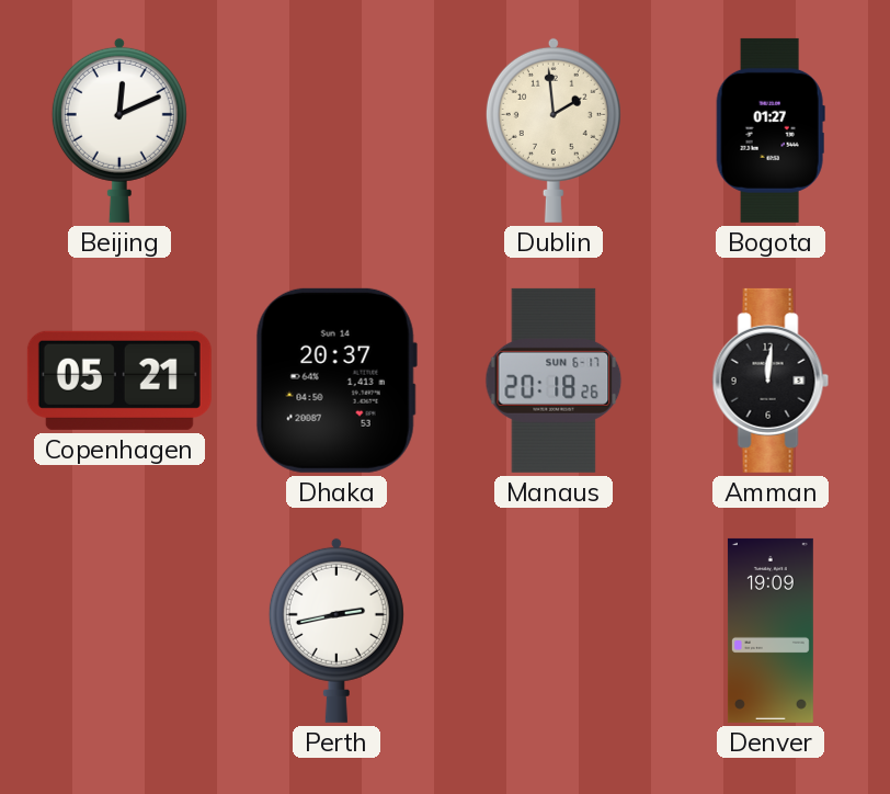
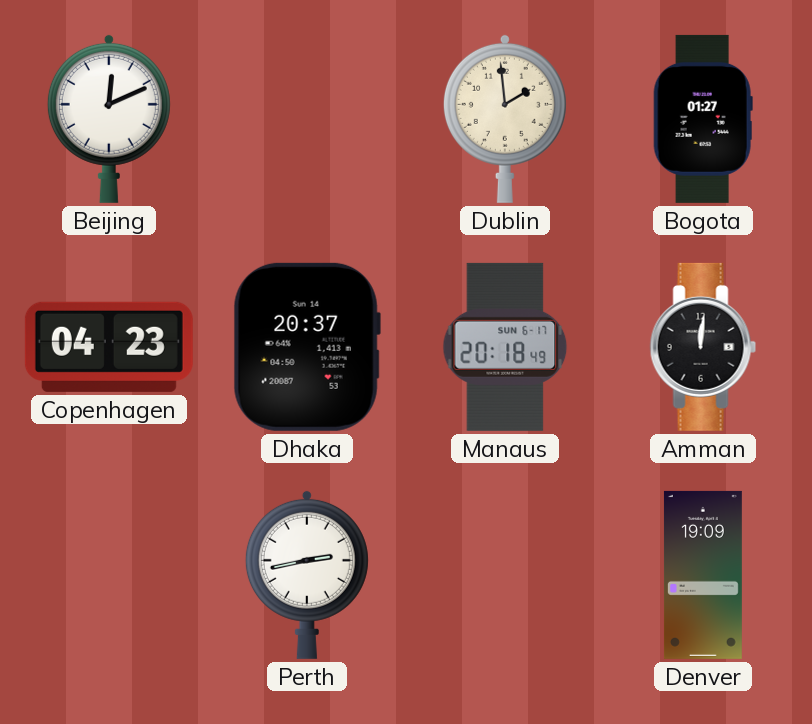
Copenhagen: 05:21 -> 04:23 (109, 347)
Manaus: 20:18:26 -> 20:18:49 (505, 347)
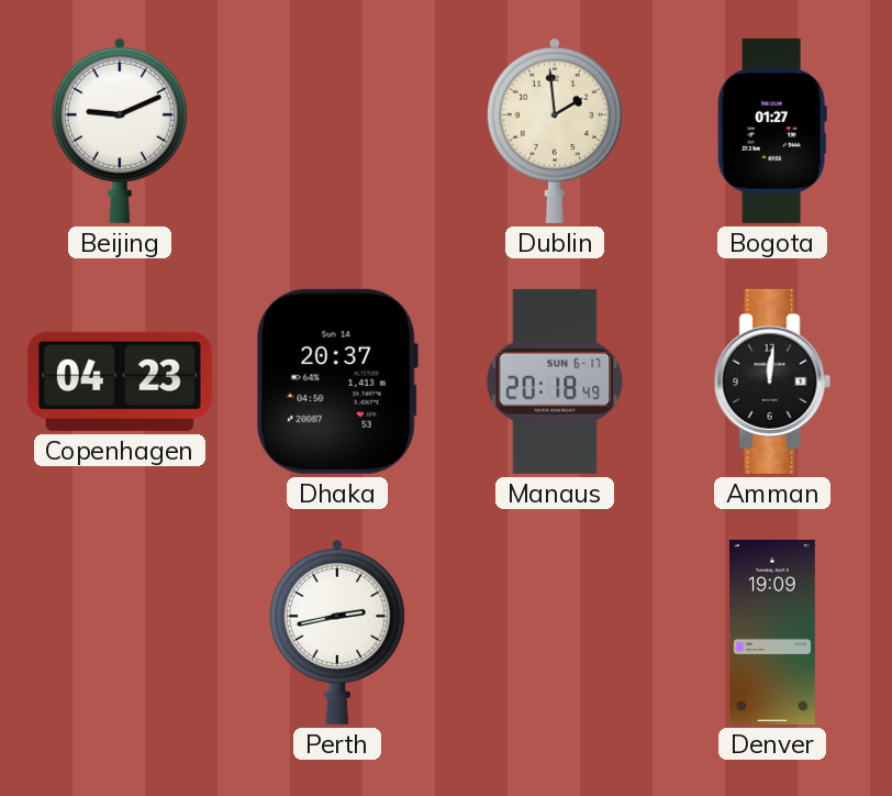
Beijing: 12:11 -> 9:11 (120, 130)
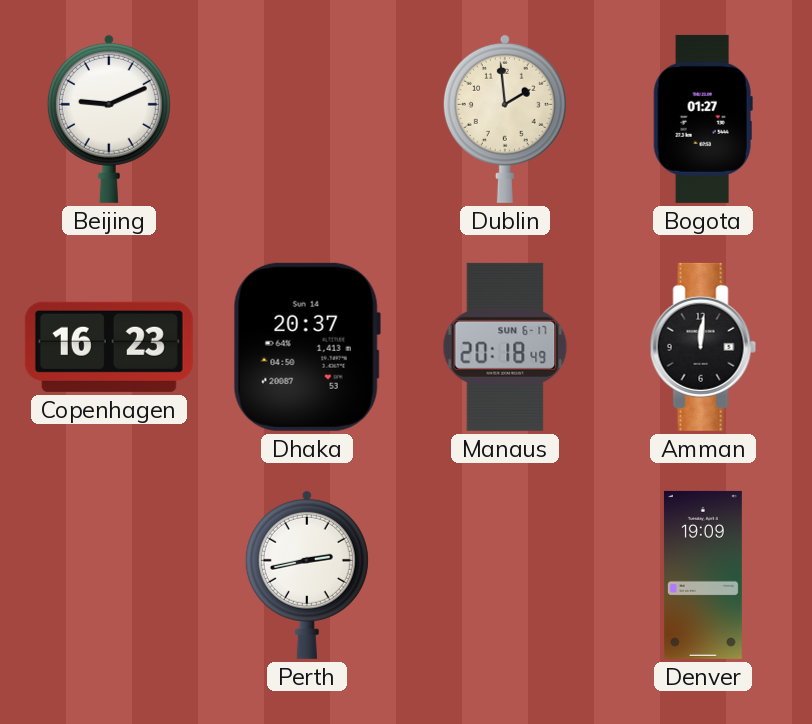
Copenhagen: 04:23 -> 16:23 (109, 347)
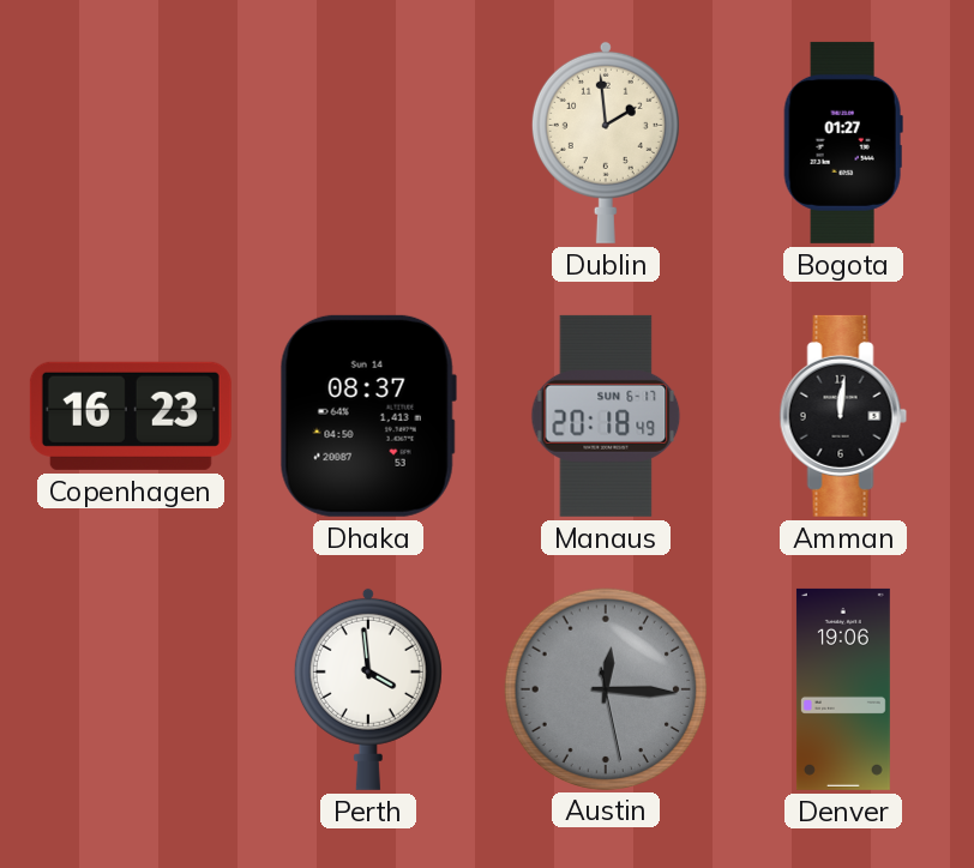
Beijing: 9:11 -> none (109, 118)
Dhaka: 20:37 -> 08:37 (368, 416)
Perth: 2:43 -> 3:59 (368, 688)
Austin: none -> 12:15 (605, 688)
Denver: 19:09 -> 19:06 (843, 689)
